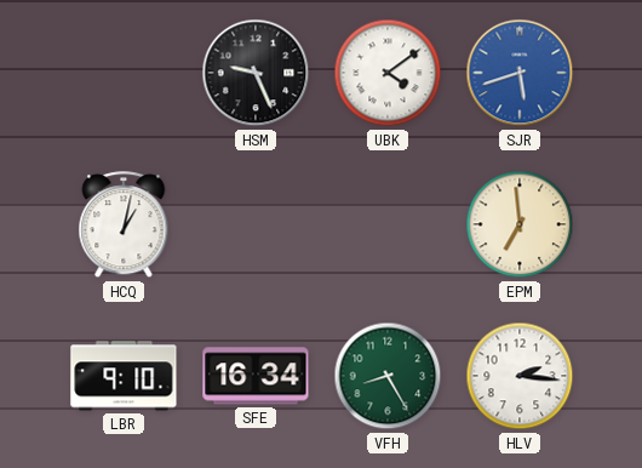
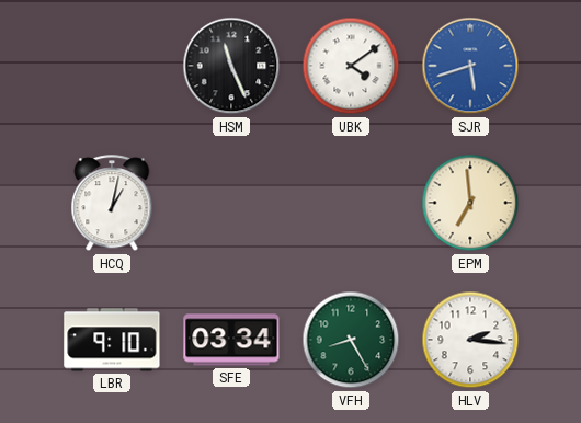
HSM: 9:26 -> 11:26 (231, 66)
SFE: 16:34 -> 03:34 (231, 340)
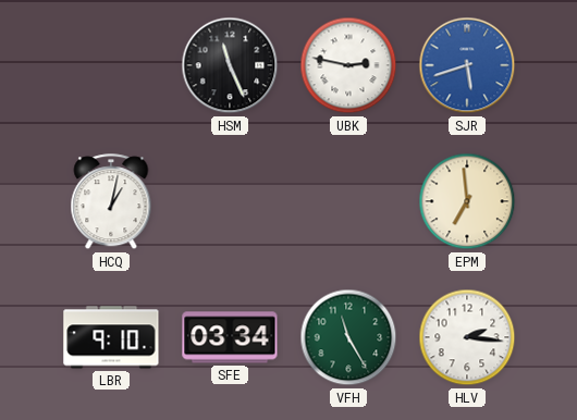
UBK: 4:09 -> 2:47 (348, 65)
VFH: 8:25 -> 11:25 (348, 337)
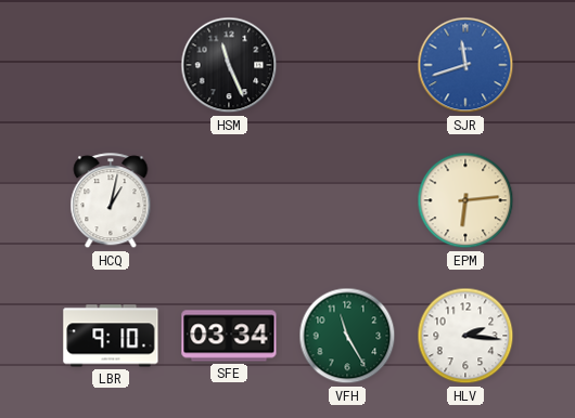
UBK: 2:47 -> none (348, 65)
SJR: 5:42 -> 11:42 (465, 65)
EPM: 6:59 -> 6:14 (465, 200)
